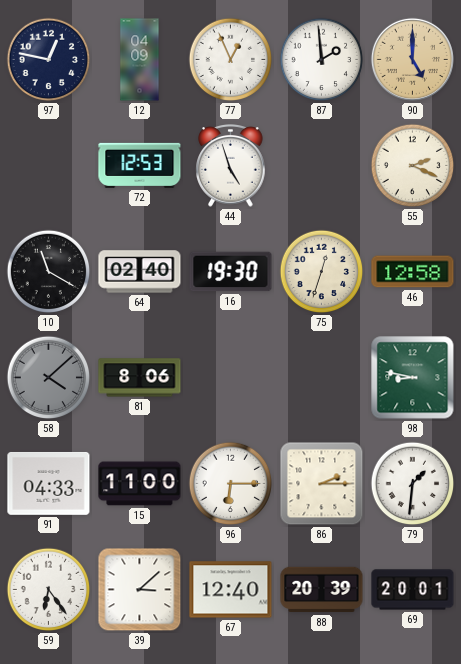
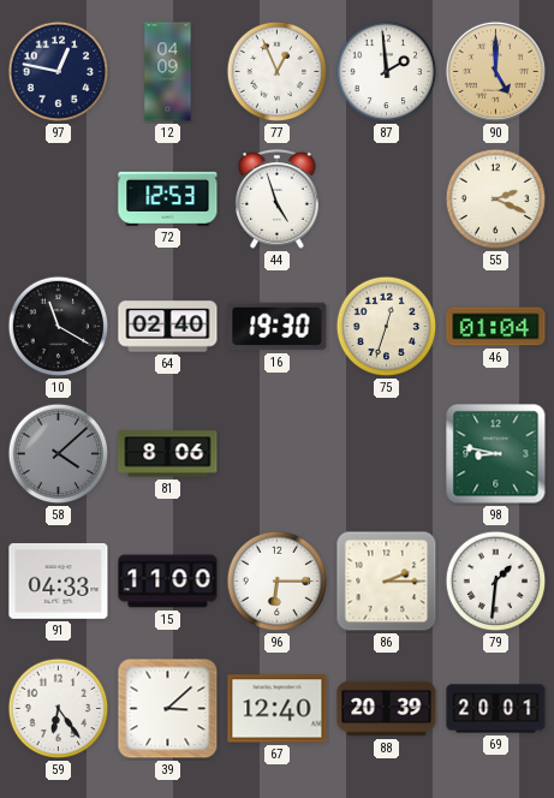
46: 12:58 -> 01:04 (496, 327)
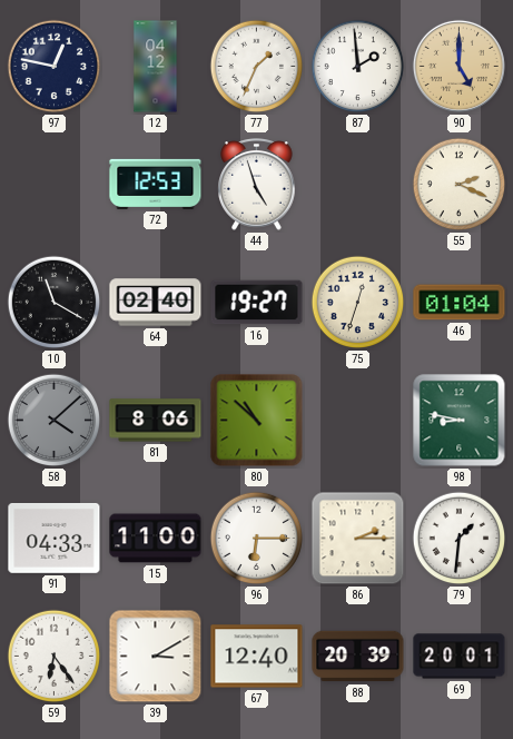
12: 04:09 -> 04:12 (156, 67)
77: 12:56 -> 1:34 (257, 67)
16: 19:30 -> 19:27 (257, 303)
80: none -> 10:52 (257, 421)
39: 3:08 -> 3:10 (156, 657)
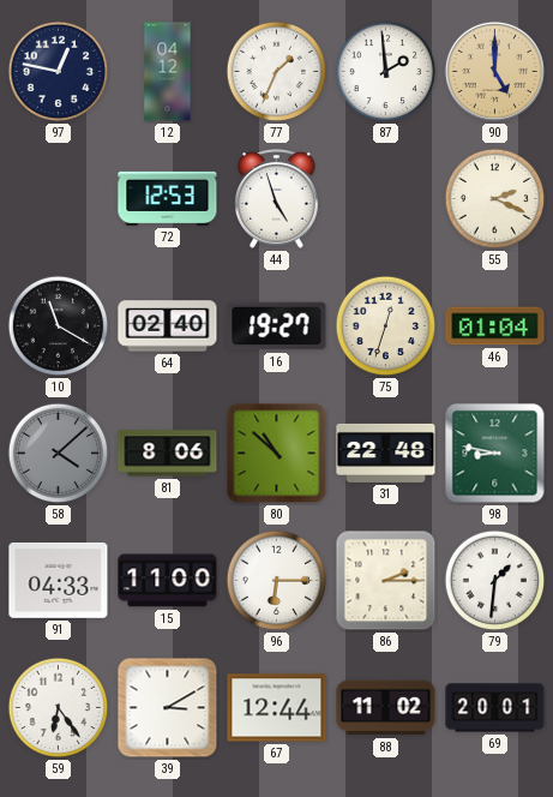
31: none -> 22:48 (386, 453)
67: 12:40 -> 12:44 (277, 708)
88: 20:39 -> 11:02 (386, 708)
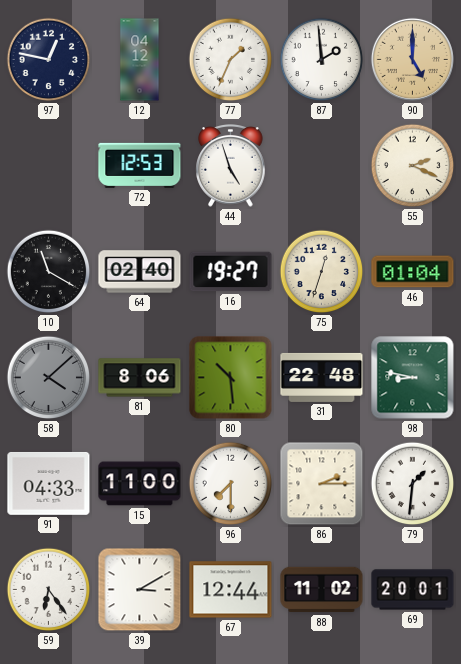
80: 10:52 -> 10:29 (231, 378)
96: 6:15 -> 7:30 (231, 484)
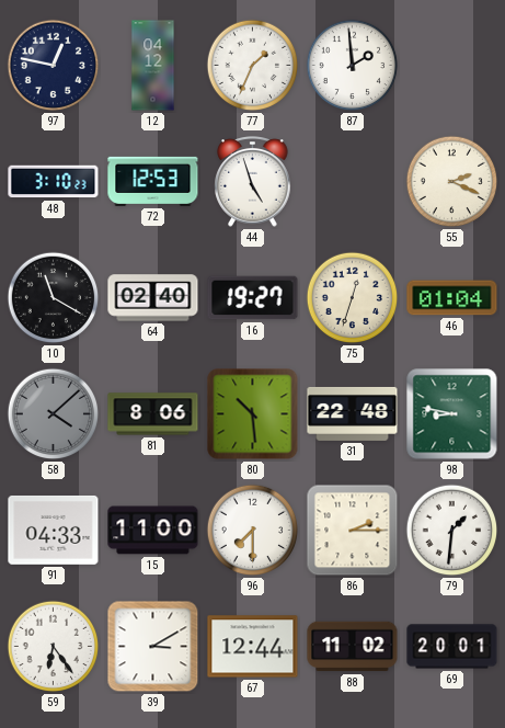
90: 5:00 -> none (412, 59)
48: none -> 3:10 (54, 182)
